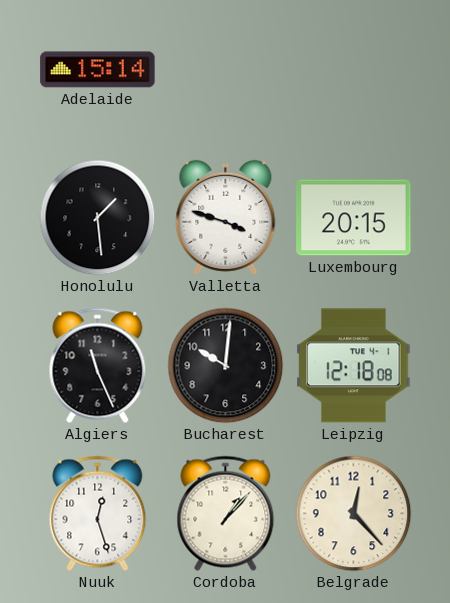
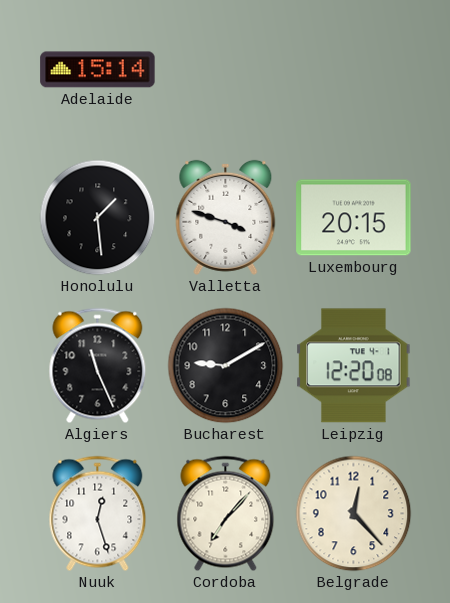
Bucharest: 10:01 -> 9:10 (226, 366)
Leipzig: 12:18 -> 12:20 (354, 366)
Cordoba: 1:07 -> 7:07 (226, 514)
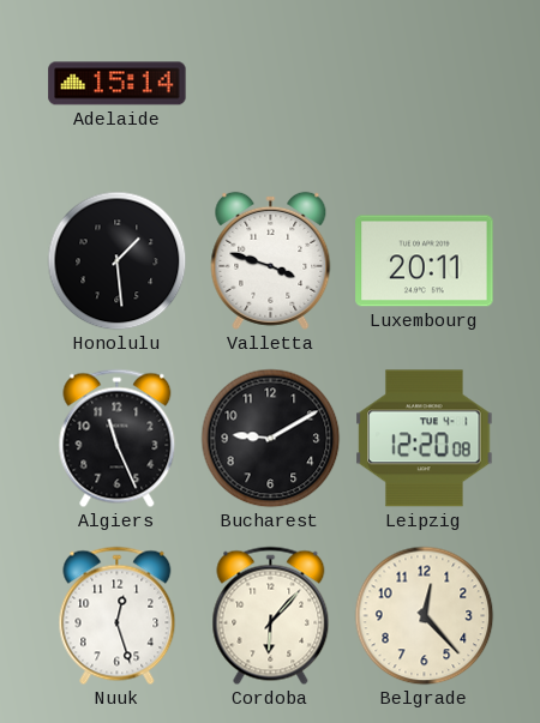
Luxembourg: 20:15 -> 20:11 (425, 261)
Cordoba: 7:07 -> 6:07 (271, 616)
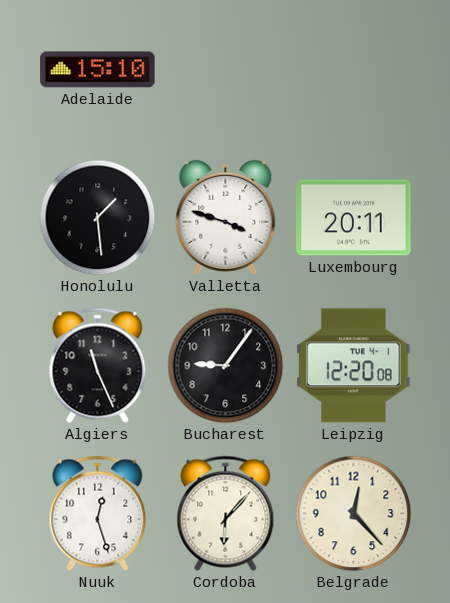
Adelaide: 15:14 -> 15:10 (98, 70)
Bucharest: 9:10 -> 9:06 (226, 366)
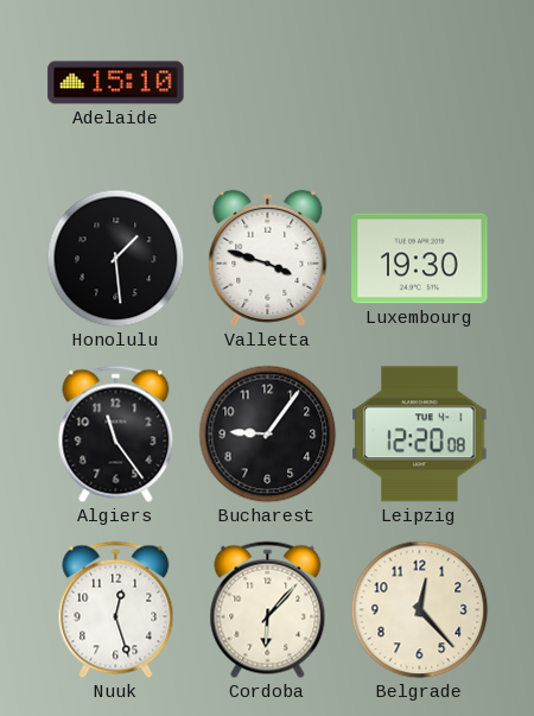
Luxembourg: 20:11 -> 19:30 (420, 259)
Algiers: 11:26 -> 11:24 (116, 435)
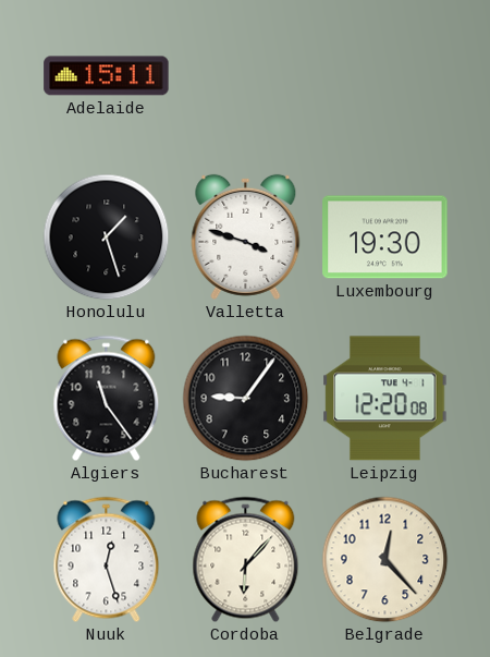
Adelaide: 15:10 -> 15:11 (107, 76)
Honolulu: 1:29 -> 1:27 (107, 238)
